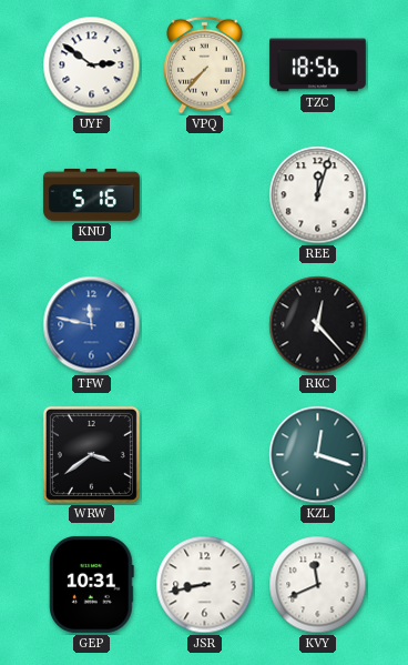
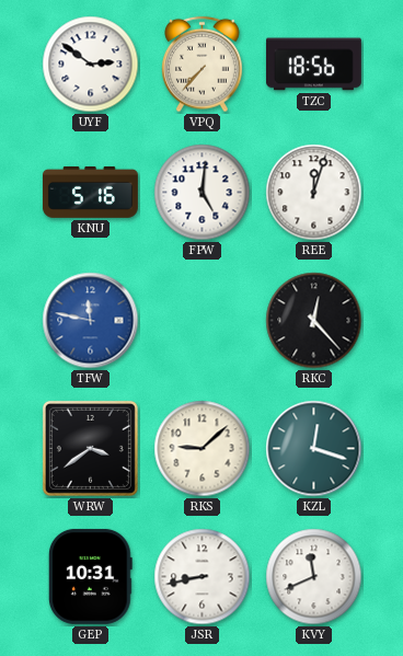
FPW: none -> 5:01 (203, 193)
RKS: none -> 9:08 (203, 449)
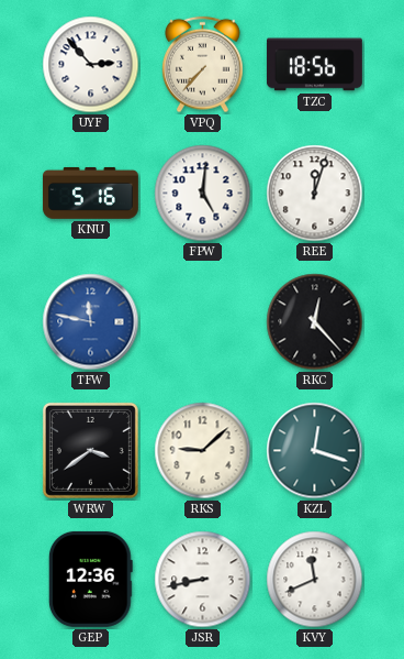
UYF: 2:51 -> 2:53 (91, 65)
GEP: 10:31 -> 12:36 (90, 579)
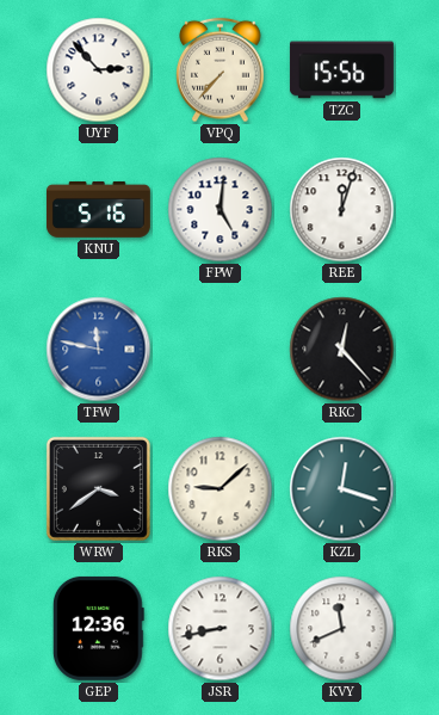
TZC: 18:56 -> 15:56 (341, 70)
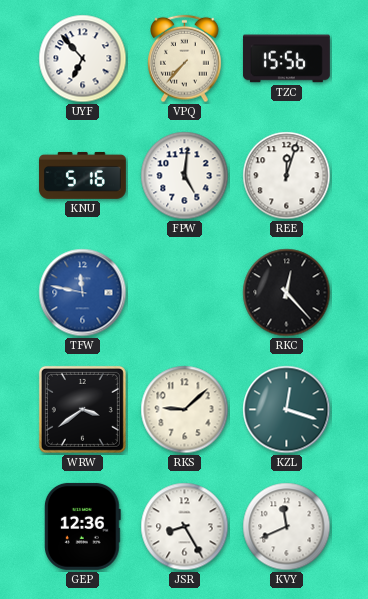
UYF: 2:53 -> 6:53 (83, 59)
JSR: 8:43 -> 8:25 (185, 527)
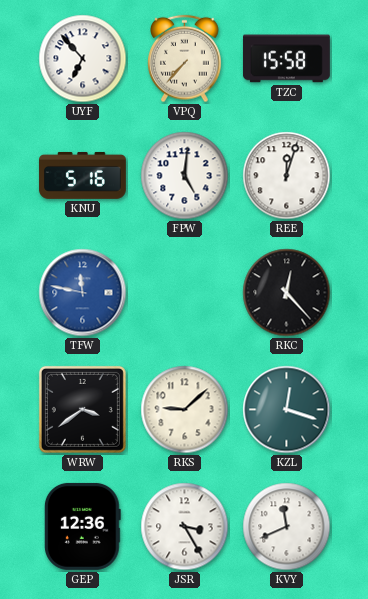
TZC: 15:56 -> 15:58 (286, 59)
JSR: 8:25 -> 3:25 (185, 527)
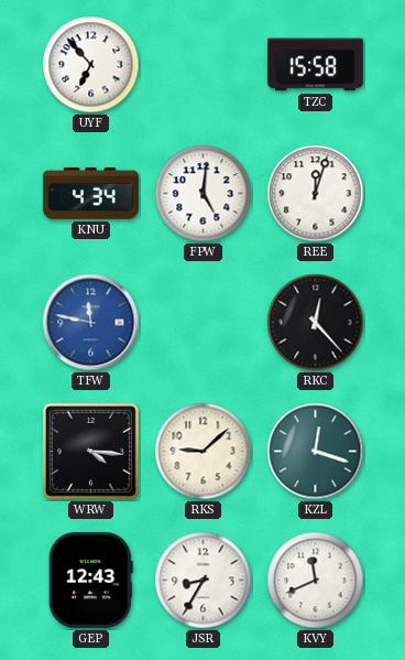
VPQ: 7:37 -> none (185, 59)
KNU: 5:16 -> 4:34 (90, 193)
WRW: 3:39 -> 4:16 (90, 451)
GEP: 12:36 -> 12:43 (90, 580)
JSR: 3:25 -> 8:35 (204, 581)
